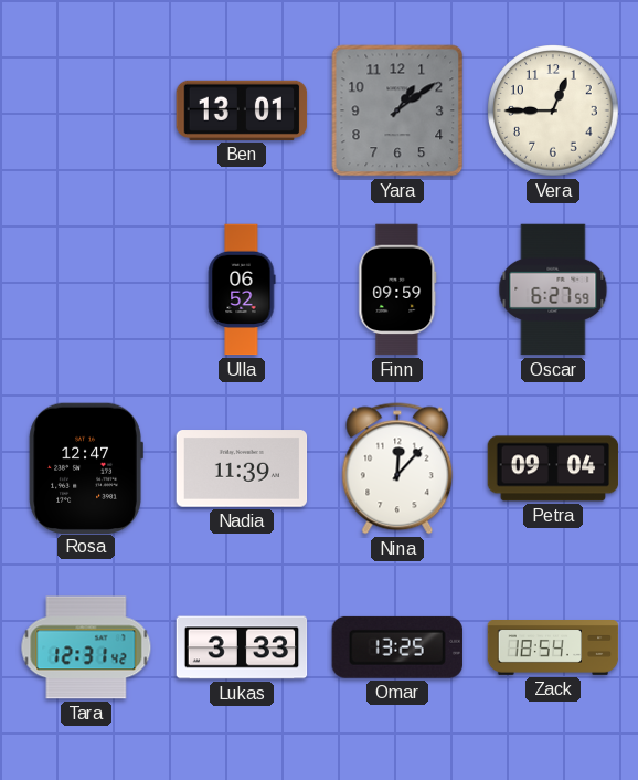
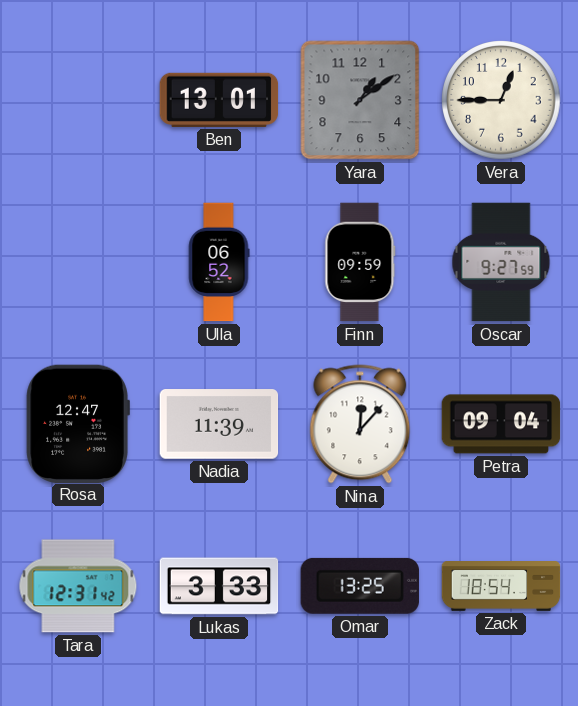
Oscar: 6:27 -> 9:27 (501, 262)
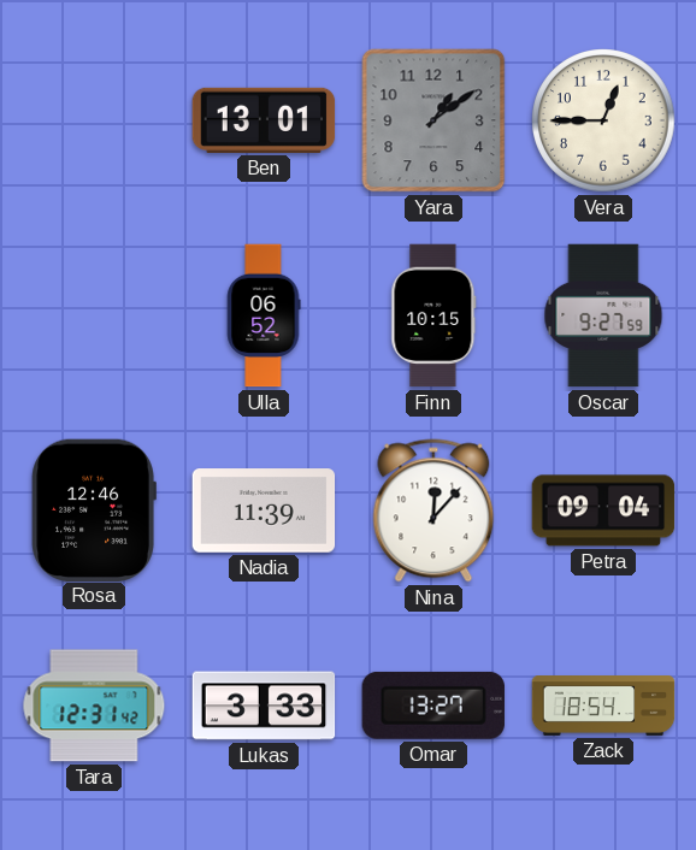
Finn: 09:59 -> 10:15 (433, 315)
Rosa: 12:47 -> 12:46 (94, 509)
Omar: 13:25 -> 13:27 (433, 706)
